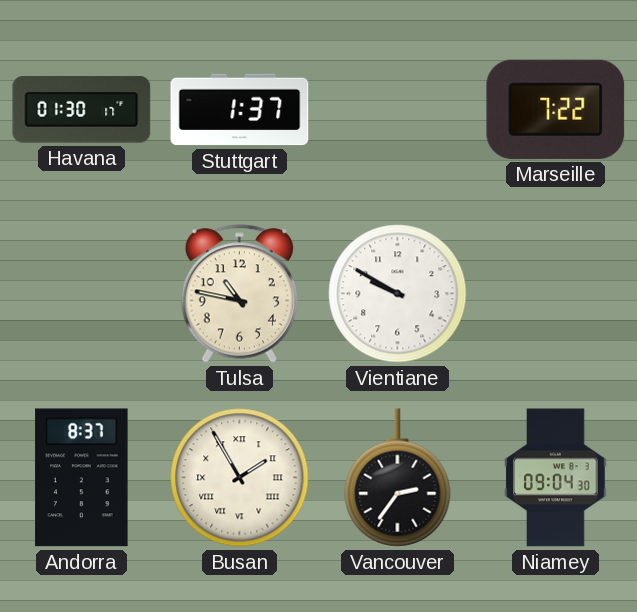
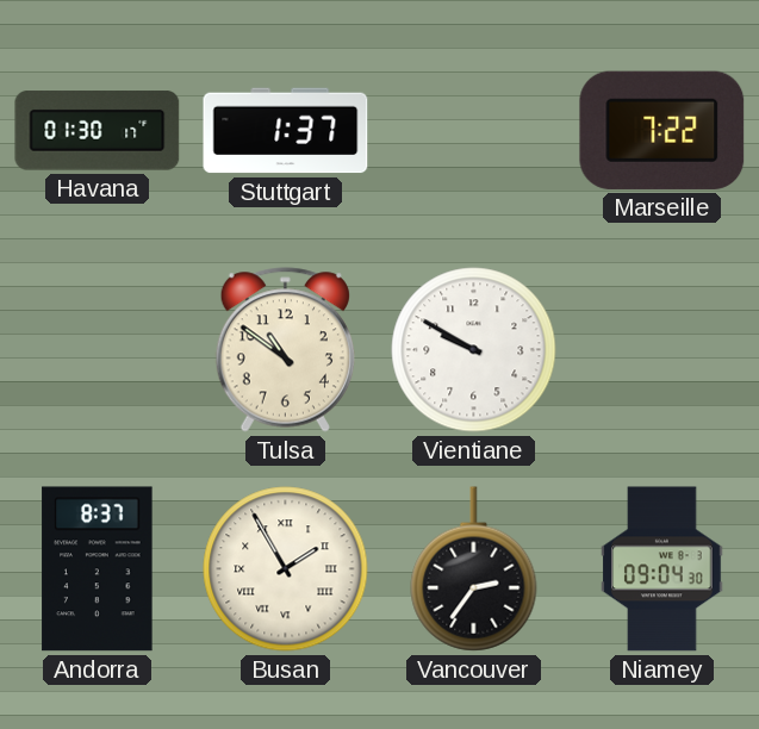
Tulsa: 10:47 -> 10:51 (285, 350)
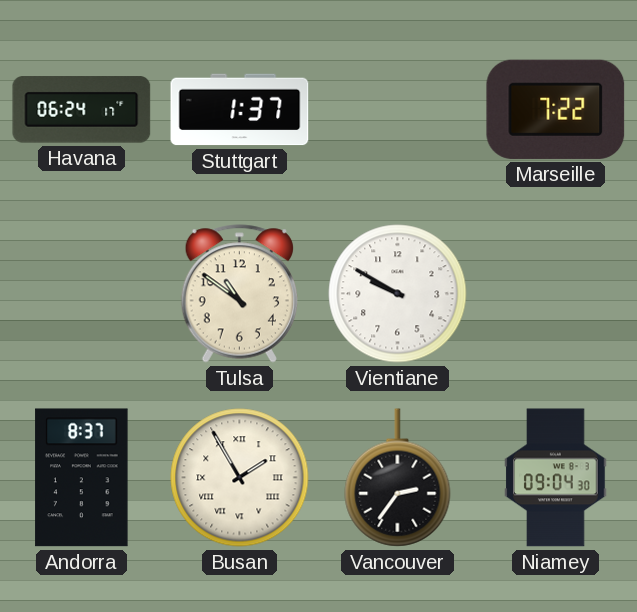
Havana: 01:30 -> 06:24 (82, 110)
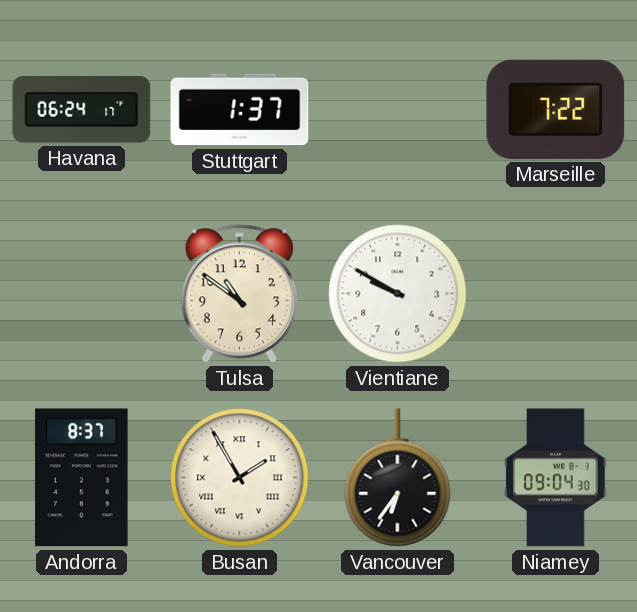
Vancouver: 2:36 -> 6:36 (398, 478)
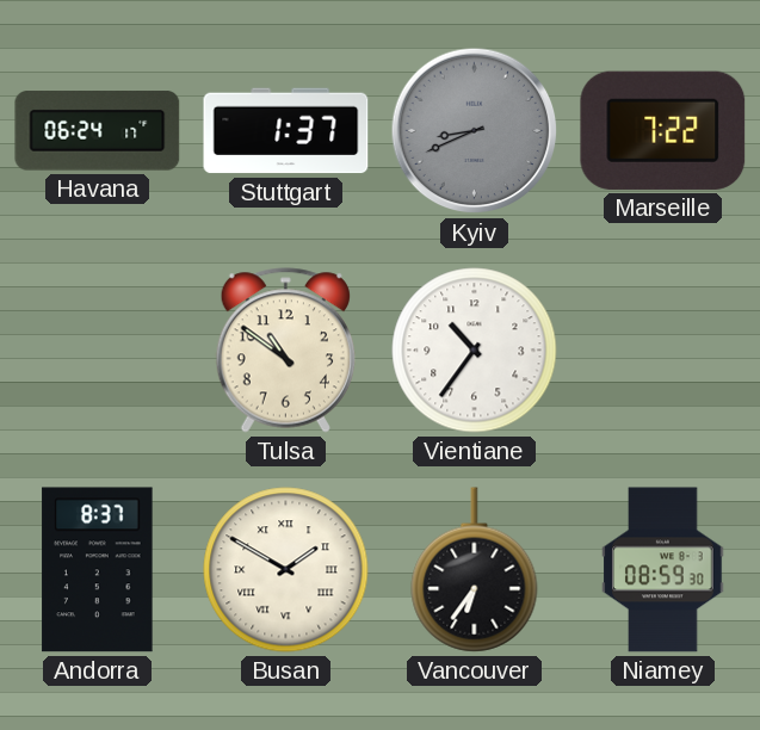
Kyiv: none -> 8:41 (475, 131)
Vientiane: 9:50 -> 10:36 (475, 351)
Busan: 1:55 -> 1:50 (286, 570)
Niamey: 09:04 -> 08:59 (663, 570)
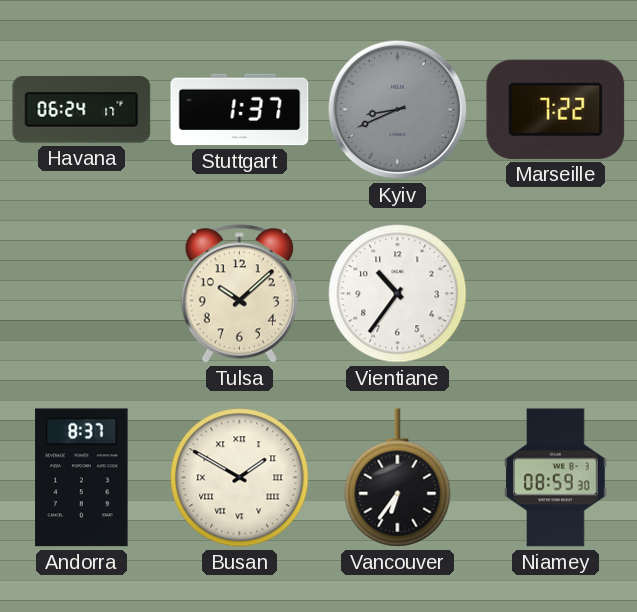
Tulsa: 10:51 -> 10:08 (239, 294)
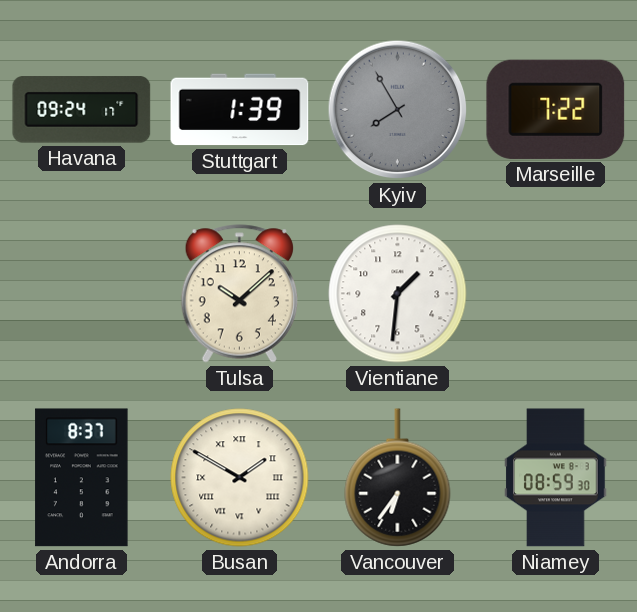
Havana: 06:24 -> 09:24 (82, 110)
Stuttgart: 1:37 -> 1:39 (240, 110)
Kyiv: 8:41 -> 7:55 (398, 110)
Vientiane: 10:36 -> 1:31 (398, 294)
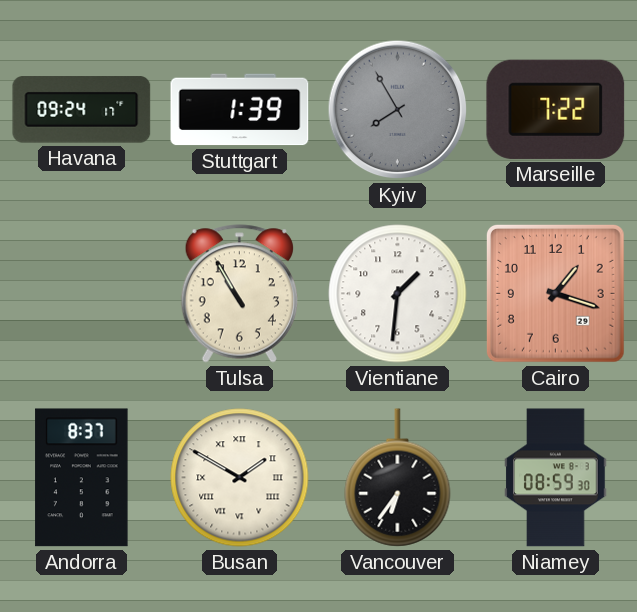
Tulsa: 10:08 -> 10:55 (239, 294)
Cairo: none -> 1:18 (556, 294)
